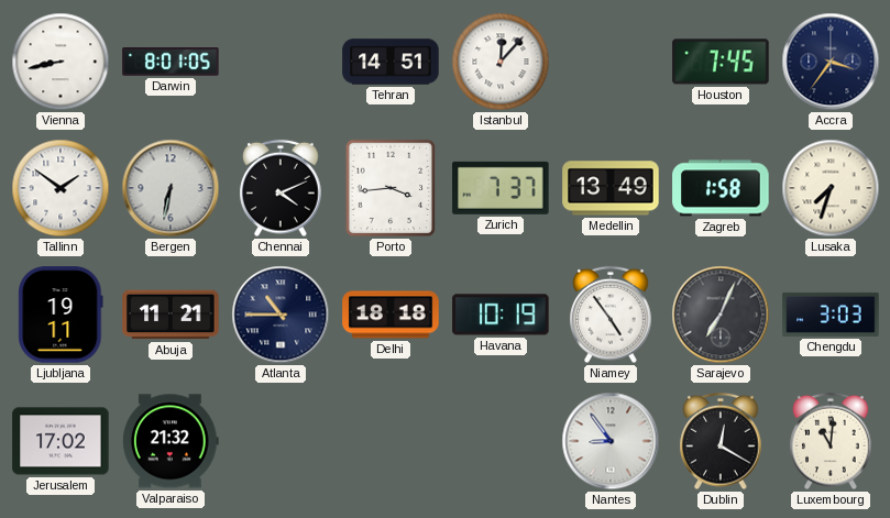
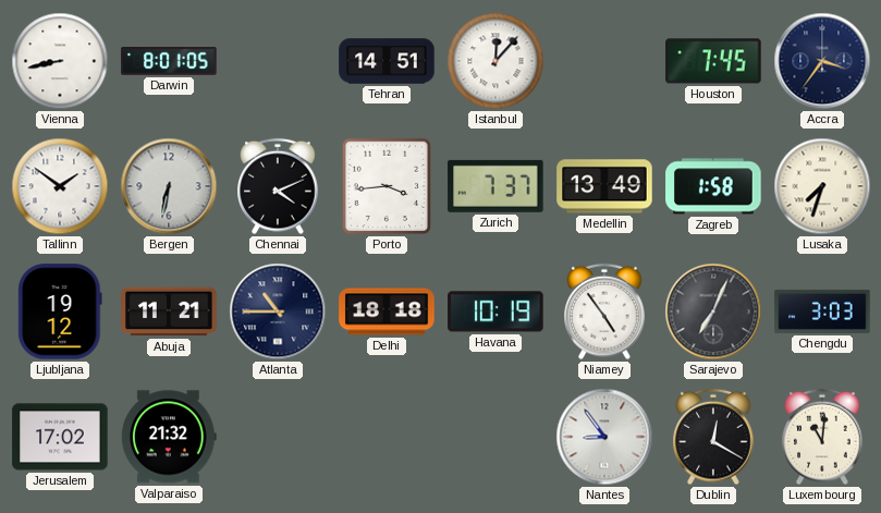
Ljubljana: 19:11 -> 19:12 (60, 312)
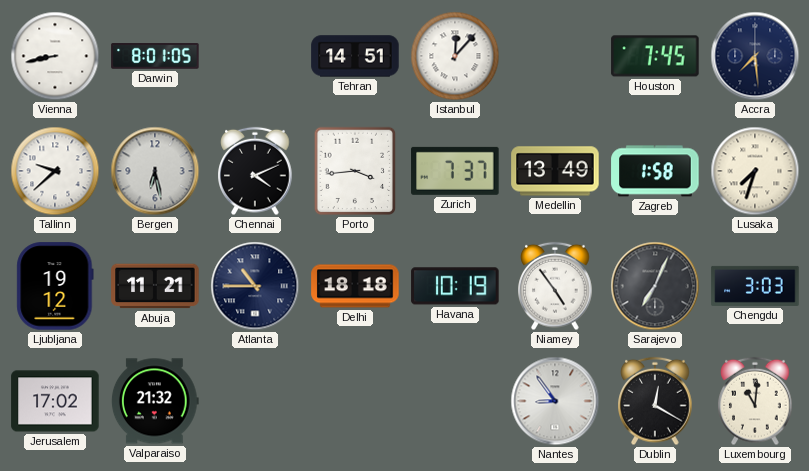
Accra: 3:36 -> 7:29 (755, 56)
Tallinn: 1:51 -> 9:38 (55, 171)
Bergen: 6:32 -> 6:28 (155, 171)
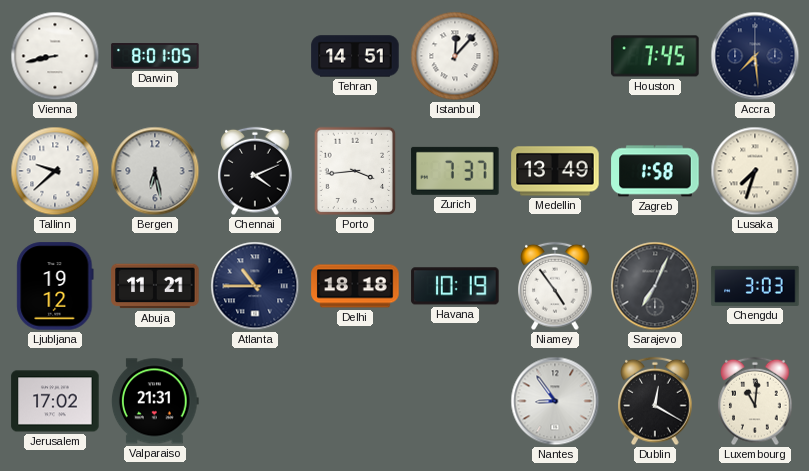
Valparaiso: 21:32 -> 21:31 (155, 401)
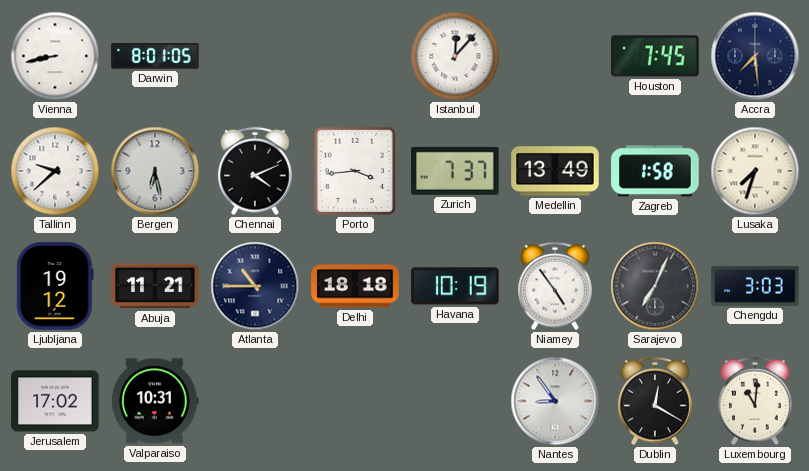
Tehran: 14:51 -> none (355, 56)
Valparaiso: 21:31 -> 10:31 (155, 401)
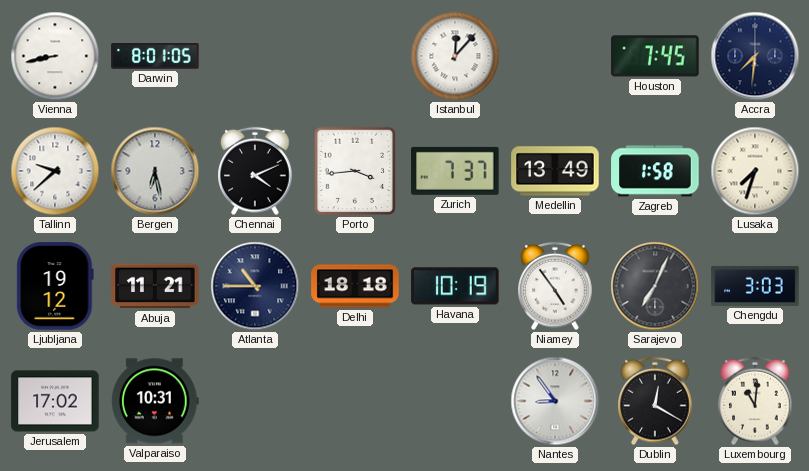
Accra: 7:29 -> 7:31 (755, 56)
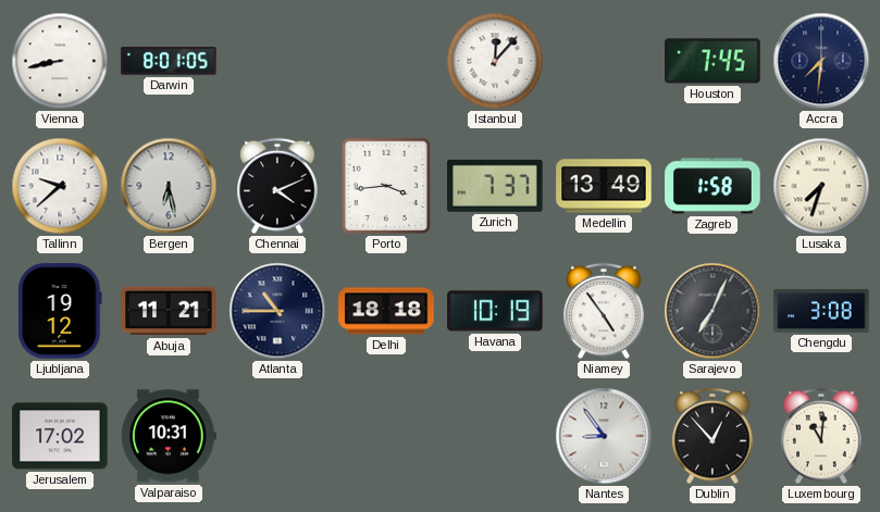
Chengdu: 3:03 -> 3:08 (821, 311)
Dublin: 12:20 -> 12:53 (712, 436)
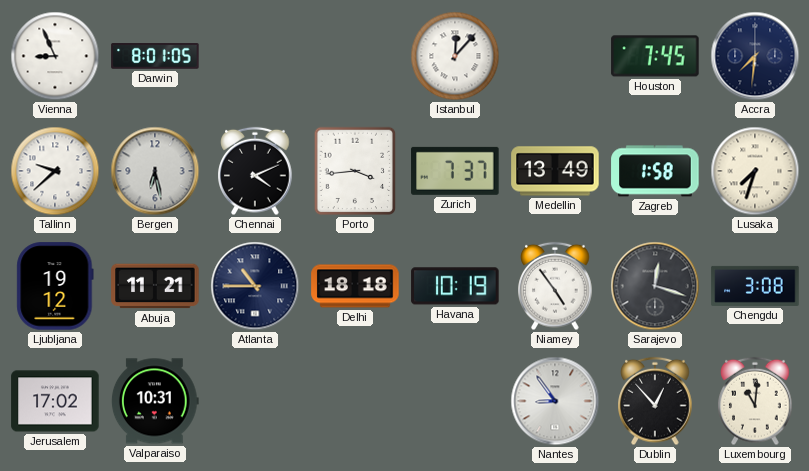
Vienna: 8:43 -> 8:56 (55, 56)
Sarajevo: 7:04 -> 12:18 (655, 286)
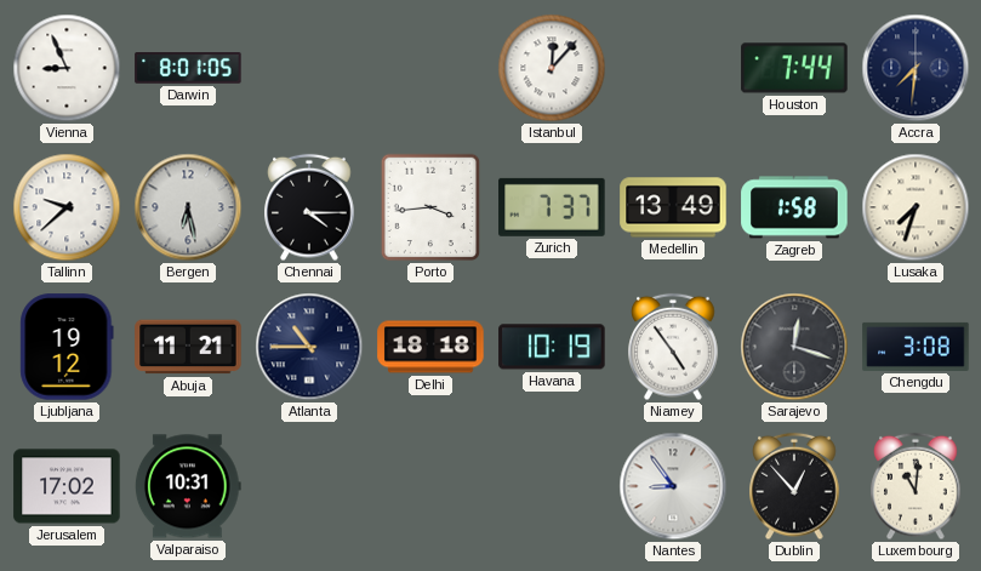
Houston: 7:45 -> 7:44 (794, 68)
Chennai: 4:11 -> 4:15 (309, 207)
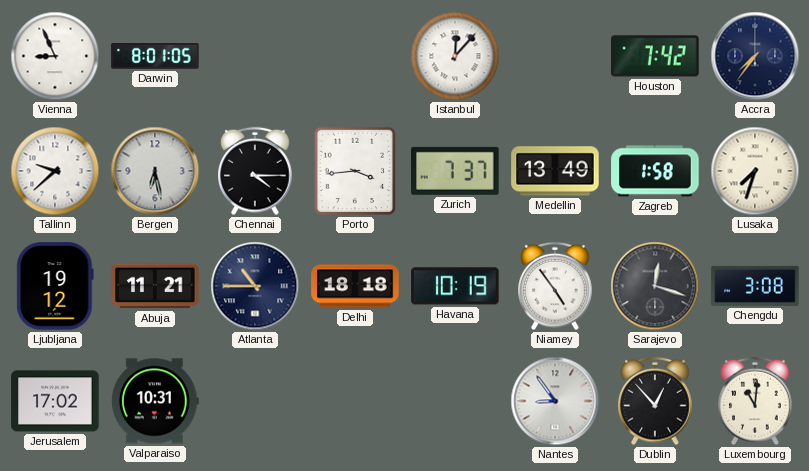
Houston: 7:44 -> 7:42 (655, 56)
Accra: 7:31 -> 7:36 (755, 56)
